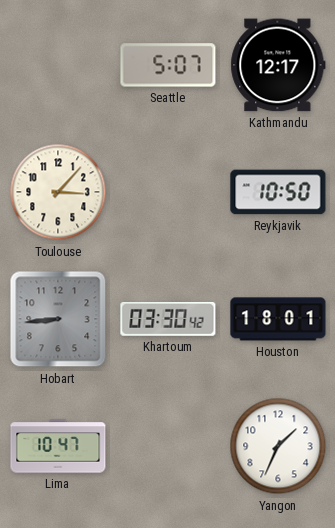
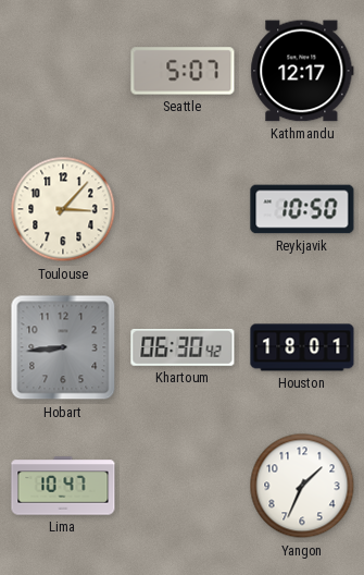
Khartoum: 03:30 -> 06:30 (183, 347)
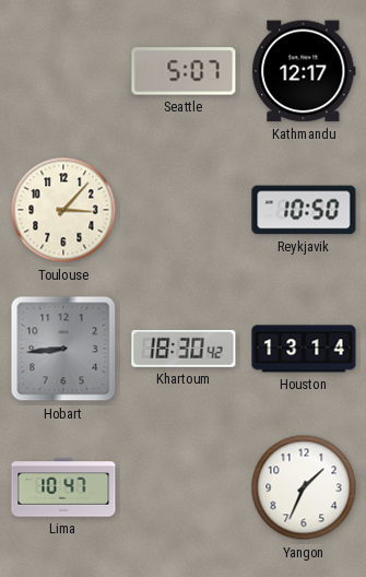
Khartoum: 06:30 -> 18:30 (184, 349)
Houston: 18:01 -> 13:14 (304, 349)
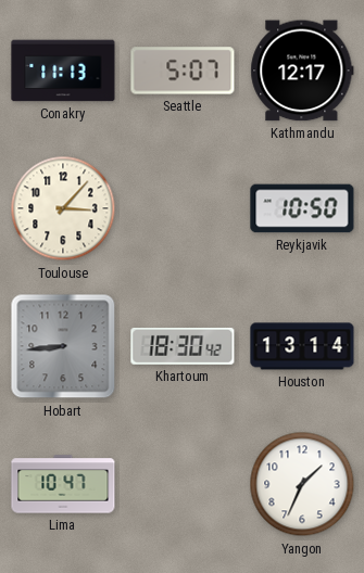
Conakry: none -> 11:13 (63, 71)
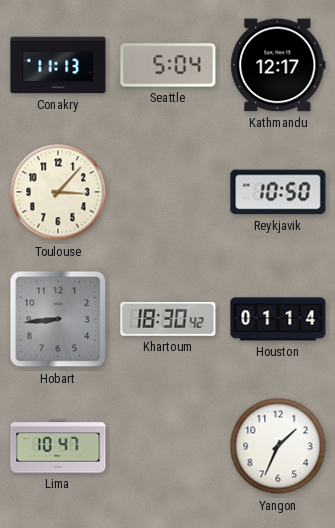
Seattle: 5:07 -> 5:04 (168, 65)
Houston: 13:14 -> 01:14 (278, 319)
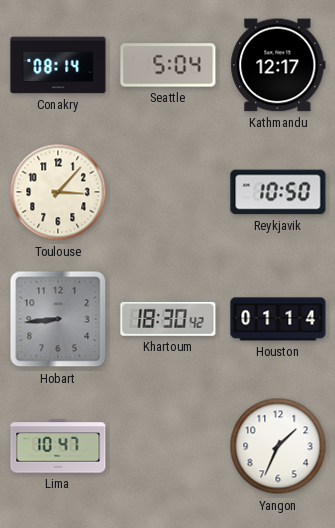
Conakry: 11:13 -> 08:14 (58, 65)
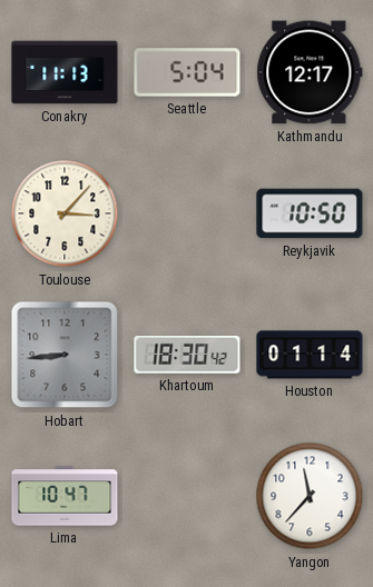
Conakry: 08:14 -> 11:13 (65, 72)
Yangon: 1:34 -> 11:37 (310, 496)
